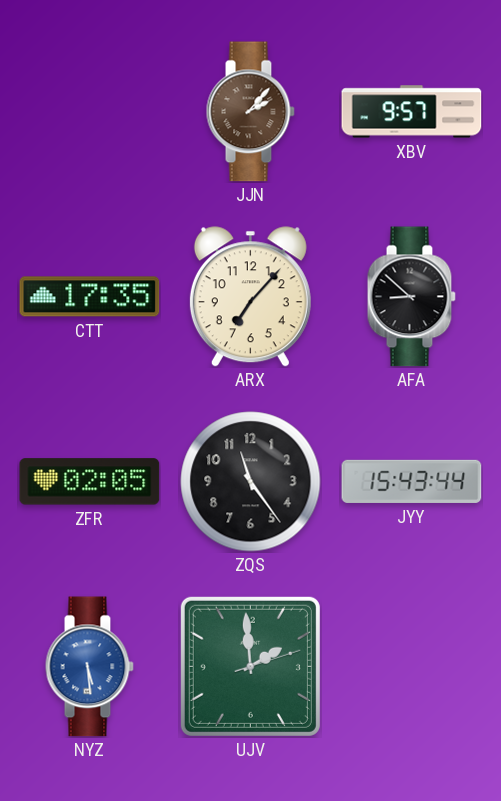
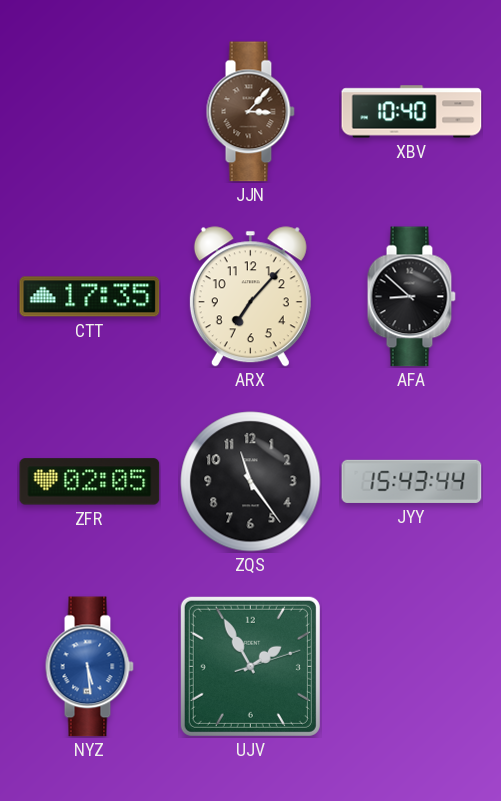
JJN: 2:07 -> 3:07 (250, 112)
XBV: 9:57 -> 10:40 (412, 112)
UJV: 1:59 -> 1:55 (250, 666)
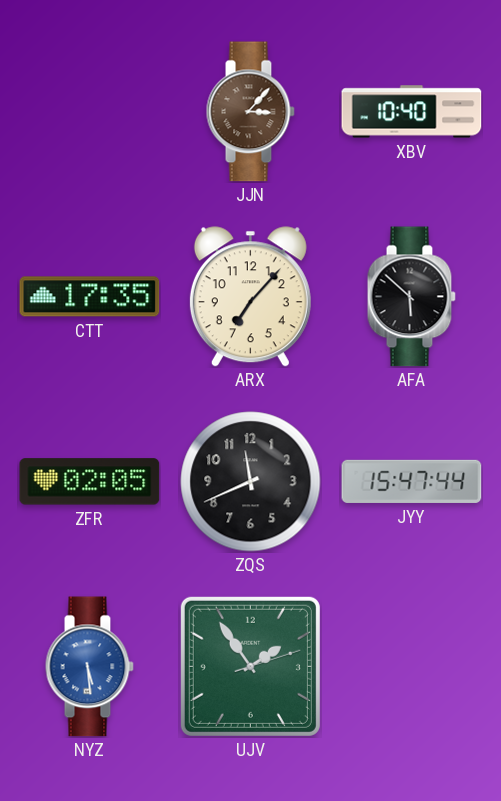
AFA: 8:52 -> 5:52 (411, 297)
ZQS: 11:24 -> 11:41 (251, 482)
JYY: 15:43 -> 15:47 (412, 481)
UJV: 1:55 -> 1:54 (250, 666)
